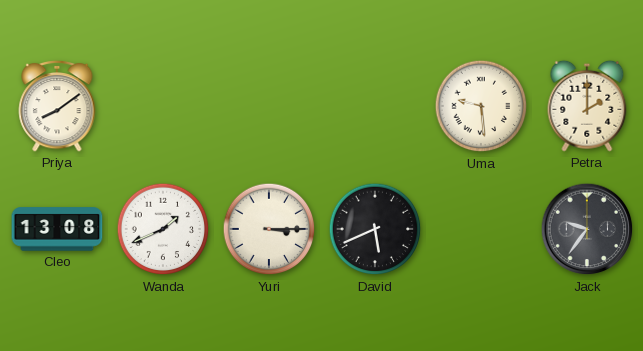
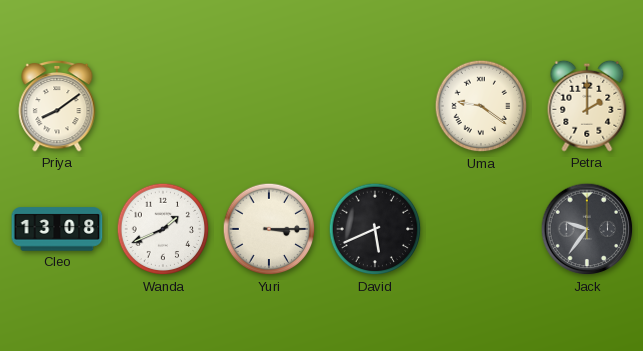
Uma: 9:29 -> 9:21 (481, 106)
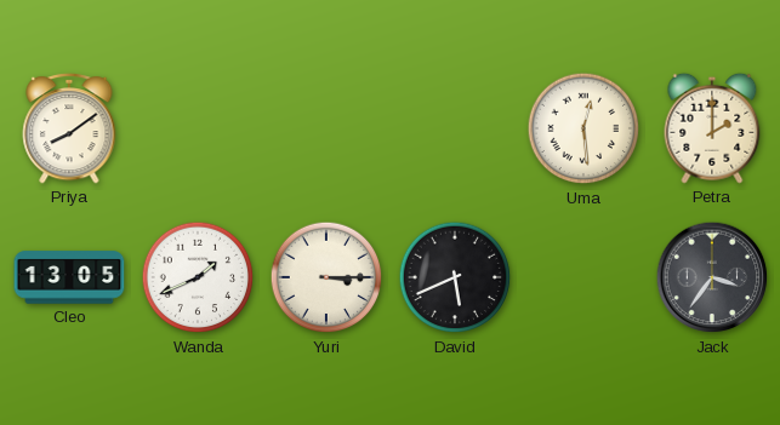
Uma: 9:21 -> 12:29 (583, 128)
Cleo: 13:08 -> 13:05 (69, 277)
Jack: 9:36 -> 3:36 (712, 277)
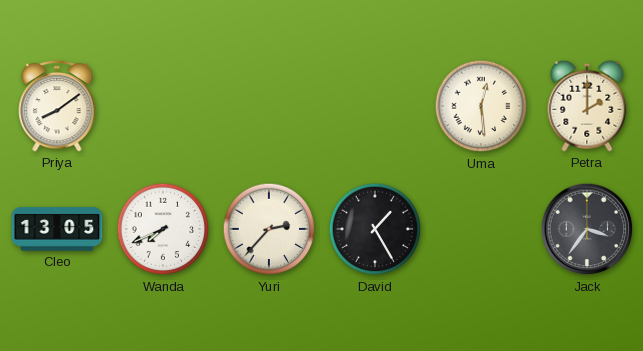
Wanda: 1:41 -> 7:41 (163, 229)
Yuri: 3:15 -> 2:37 (269, 229)
David: 5:41 -> 1:25 (375, 229)
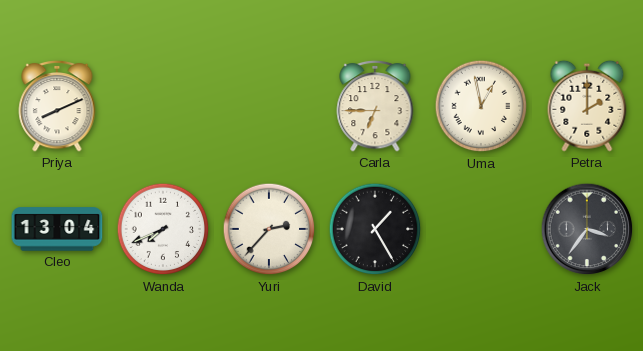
Priya: 8:09 -> 8:11 (57, 106)
Carla: none -> 6:45 (375, 106)
Uma: 12:29 -> 12:58 (481, 106)
Cleo: 13:05 -> 13:04 (57, 229)
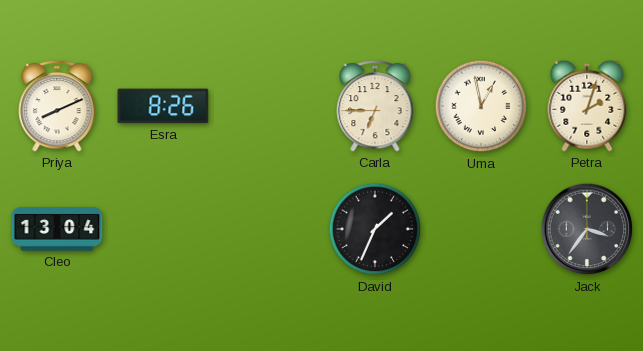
Esra: none -> 8:26 (163, 106)
Petra: 2:00 -> 2:03 (587, 106)
Wanda: 7:41 -> none (163, 229)
Yuri: 2:37 -> none (269, 229)
David: 1:25 -> 1:34 (375, 229)
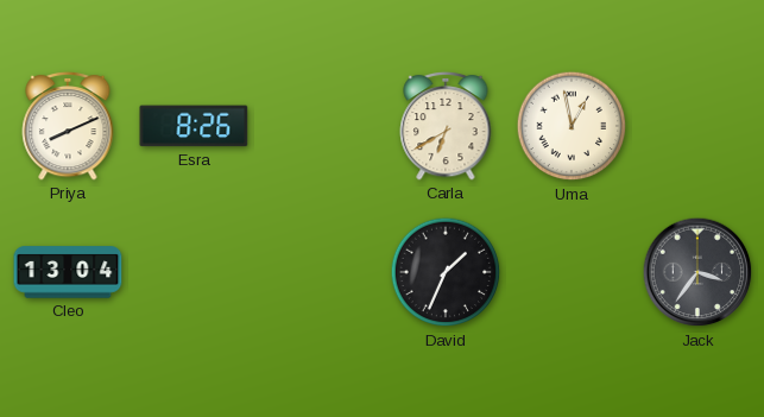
Carla: 6:45 -> 6:40 (446, 126)
Petra: 2:03 -> none (587, 106)
